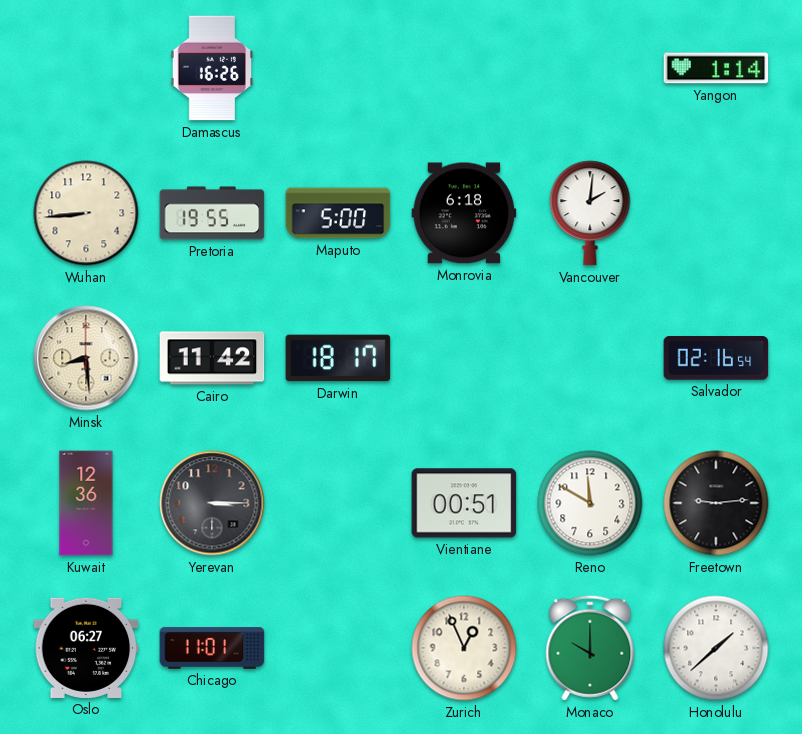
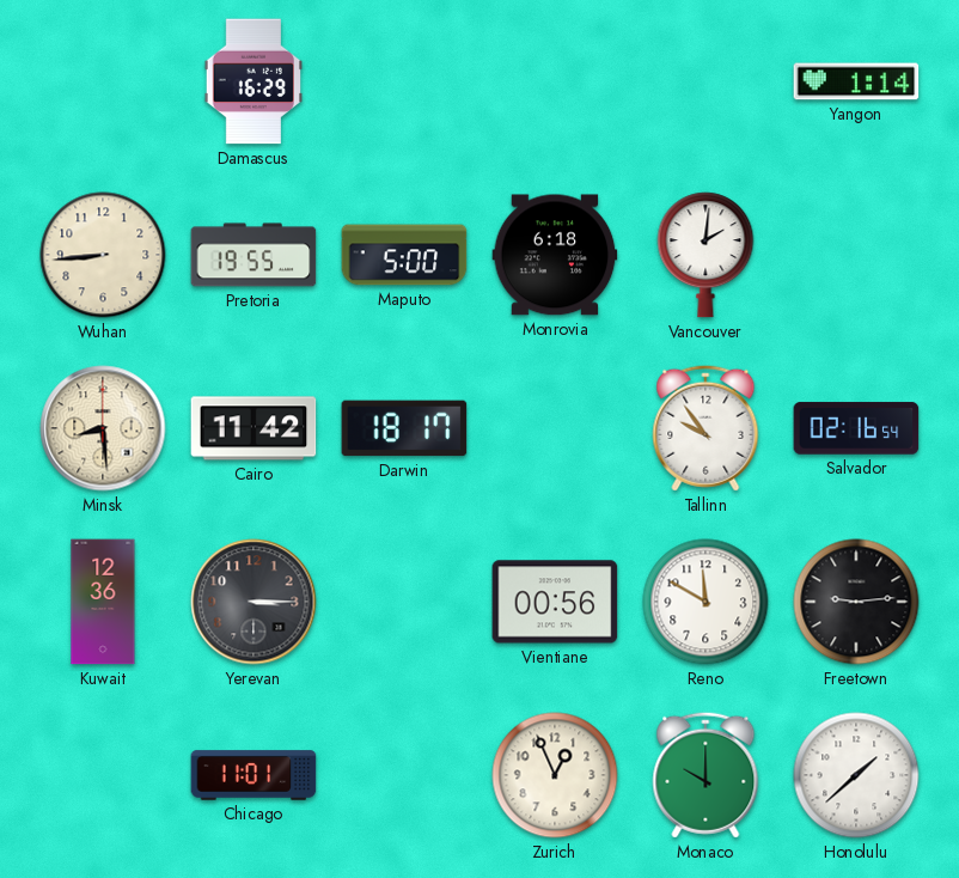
Damascus: 16:26 -> 16:29 (252, 81)
Tallinn: none -> 9:54 (705, 428)
Vientiane: 00:51 -> 00:56 (555, 602)
Oslo: 06:27 -> none (86, 648)
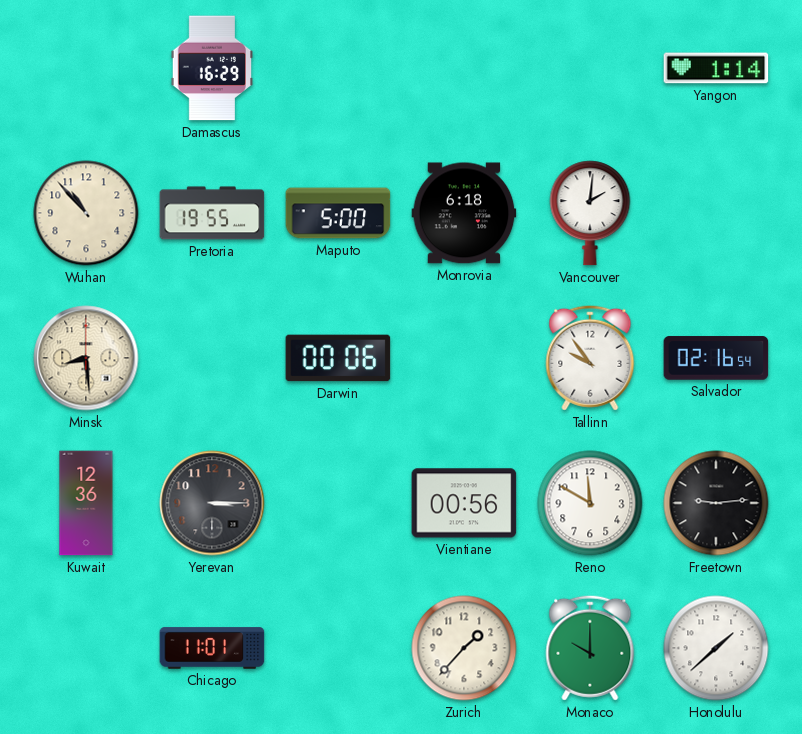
Wuhan: 8:44 -> 10:53 (86, 213)
Cairo: 11:42 -> none (254, 428)
Darwin: 18:17 -> 00:06 (338, 358)
Zurich: 12:56 -> 1:37 (464, 648)
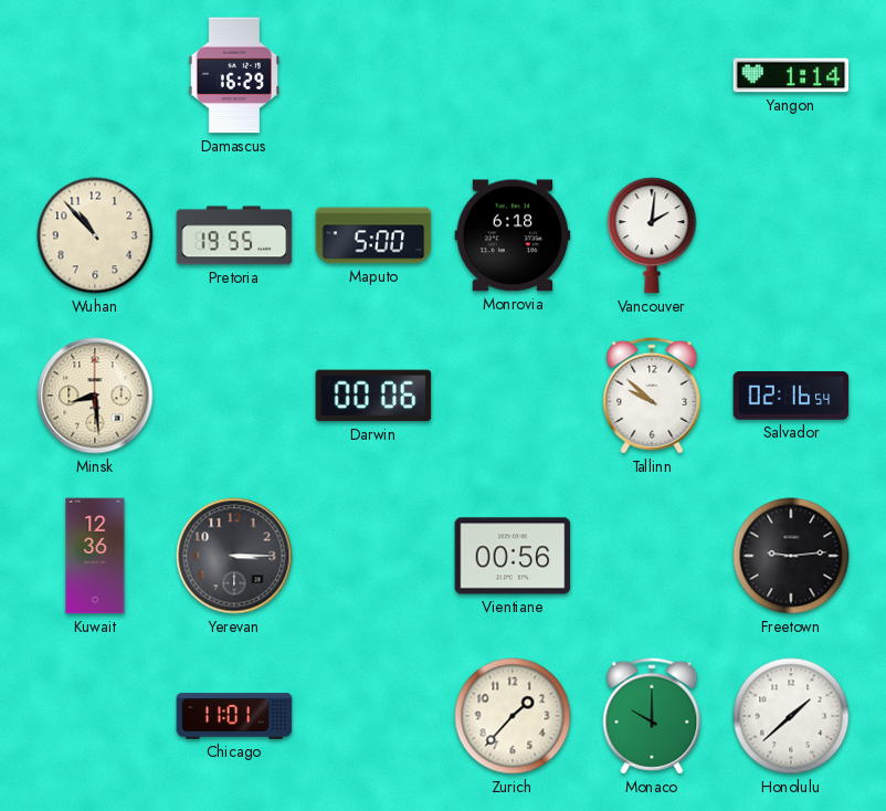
Tallinn: 9:54 -> 9:52 (652, 396)
Reno: 11:50 -> none (590, 503)
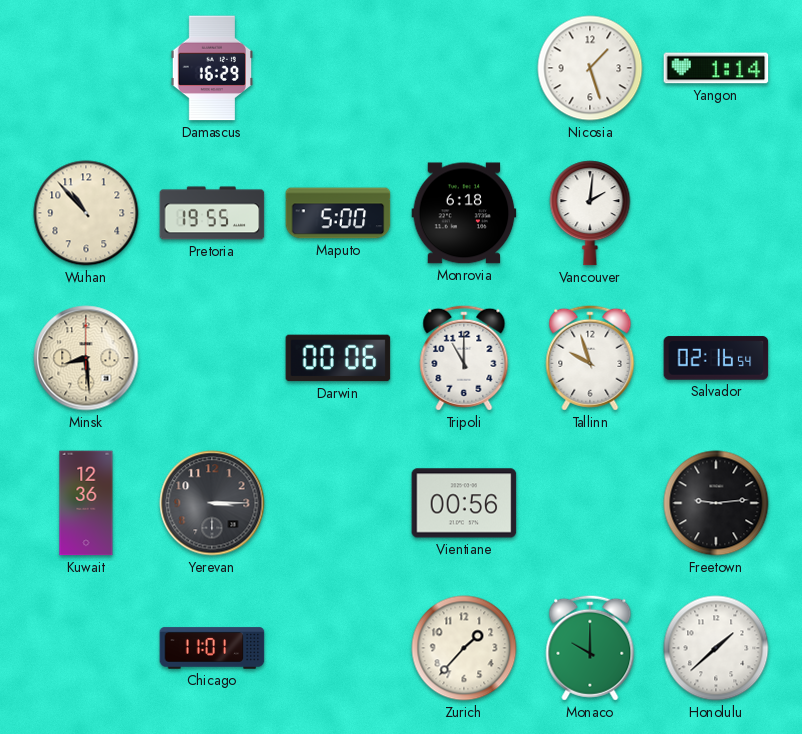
Nicosia: none -> 1:27 (590, 68)
Tripoli: none -> 11:00 (464, 358)
Tallinn: 9:52 -> 9:57 (590, 358)
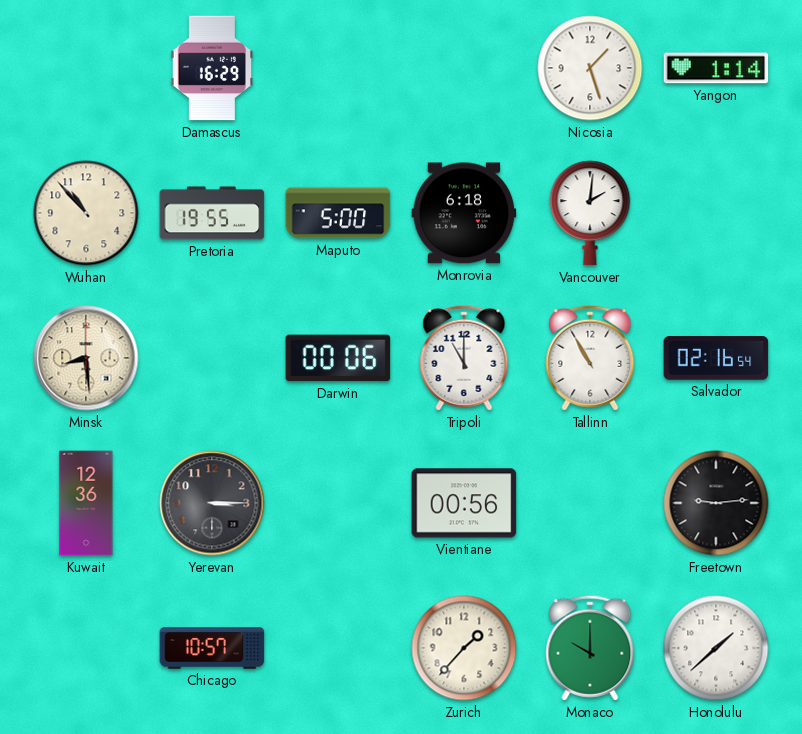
Tallinn: 9:57 -> 10:55 (590, 358)
Chicago: 11:01 -> 10:57 (212, 648)
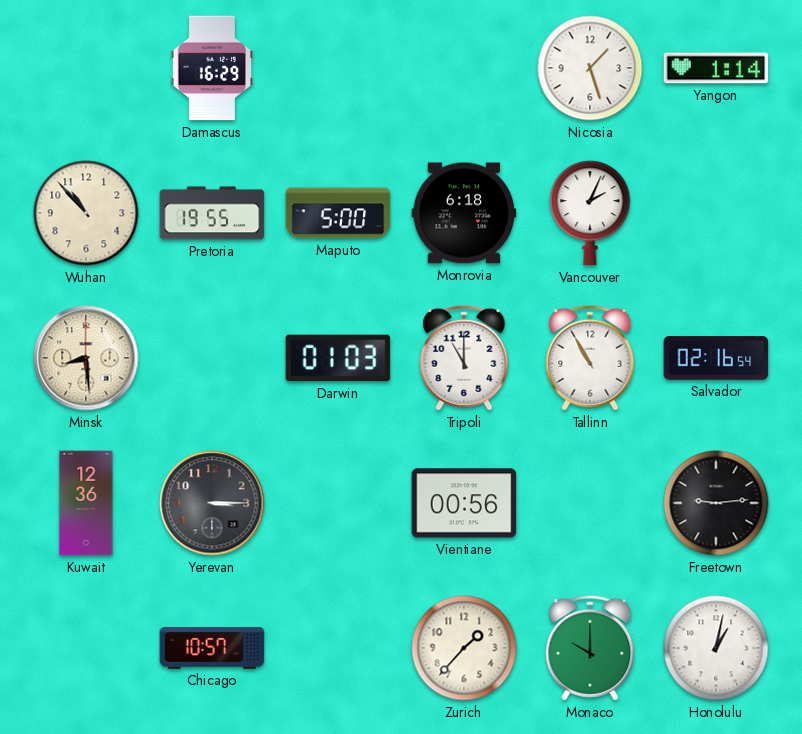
Vancouver: 2:01 -> 2:04 (590, 213)
Darwin: 00:06 -> 01:03 (338, 358)
Honolulu: 1:38 -> 1:02 (716, 648)
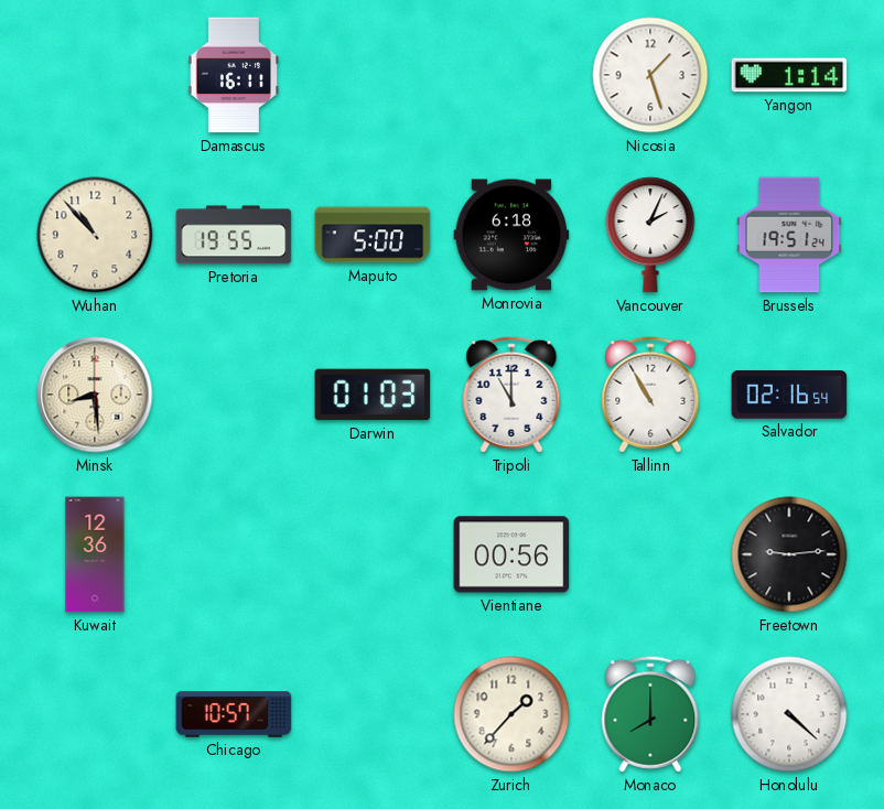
Damascus: 16:29 -> 16:11 (233, 75)
Brussels: none -> 19:51 (789, 235)
Yerevan: 3:15 -> none (212, 503)
Monaco: 10:00 -> 8:00 (650, 714)
Honolulu: 1:02 -> 4:22 (789, 714)
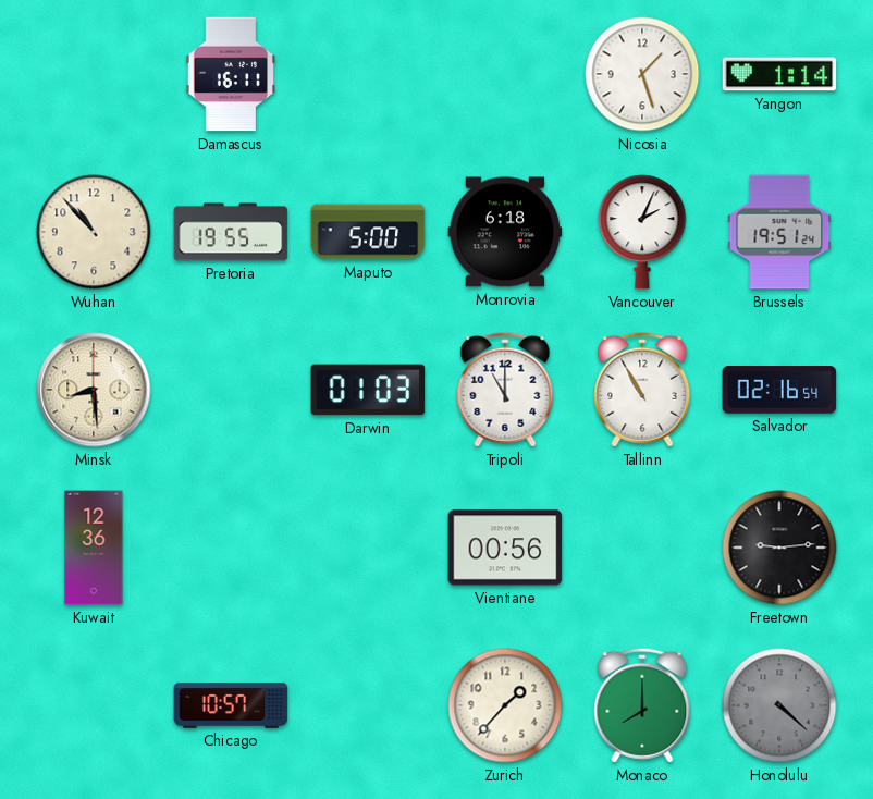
Honolulu dial: white -> grey (779, 705)
